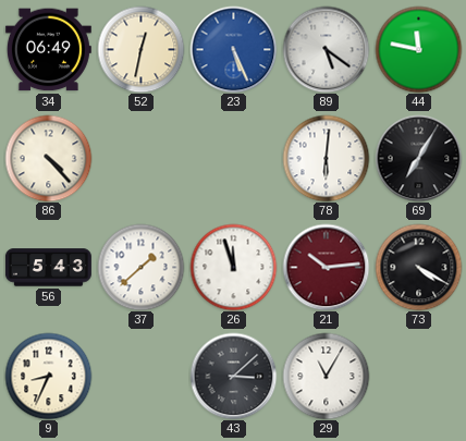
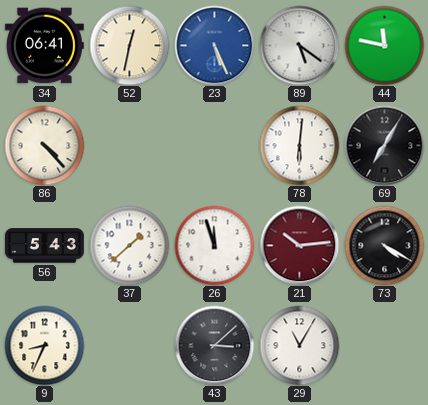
34: 06:49 -> 06:41 (44, 46)
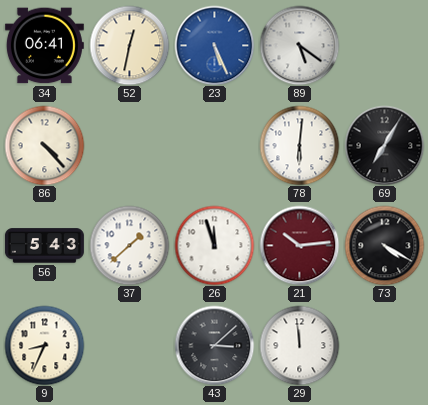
44: 11:47 -> none (384, 45)
29: 11:05 -> 11:59 (299, 345)
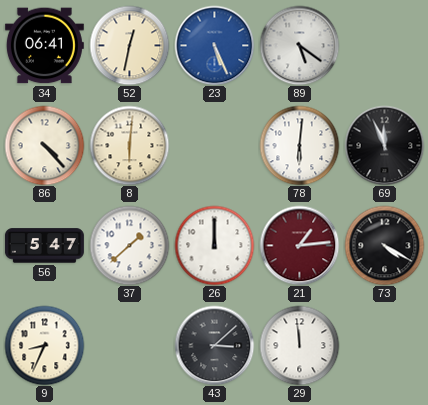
8: none -> 6:01 (129, 145)
69: 7:05 -> 11:56 (384, 145)
56: 5:43 -> 5:47 (44, 246)
26: 11:57 -> 12:00 (214, 245)
21: 10:14 -> 1:14 (299, 245)
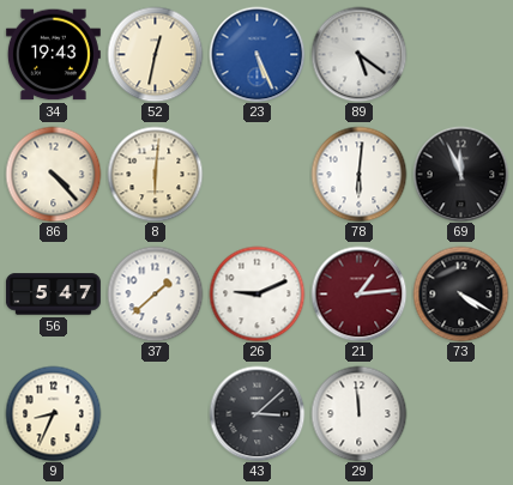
34: 06:41 -> 19:43 (53, 55)
26: 12:00 -> 9:11 (256, 293)
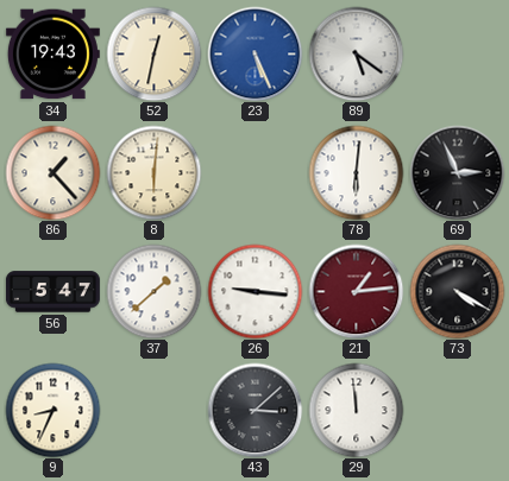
86: 4:23 -> 1:23 (52, 172)
69: 11:56 -> 2:56 (457, 172)
26: 9:11 -> 9:16 (254, 291)
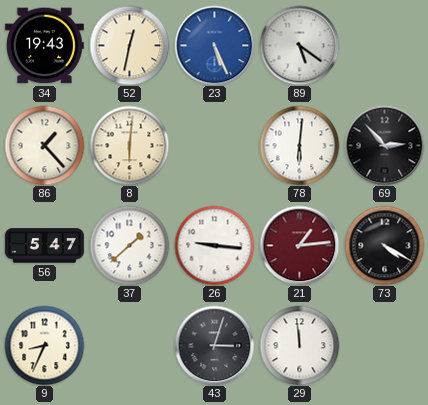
69: 2:56 -> 2:53 (384, 145)
43: 3:08 -> 3:03 (214, 345)
